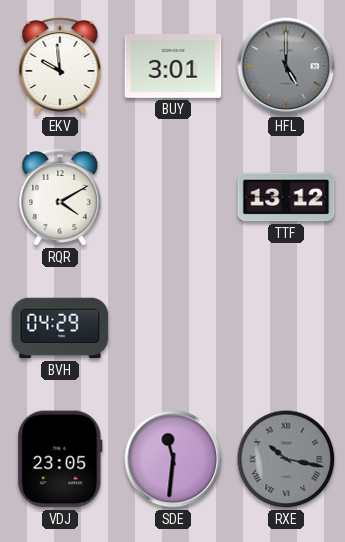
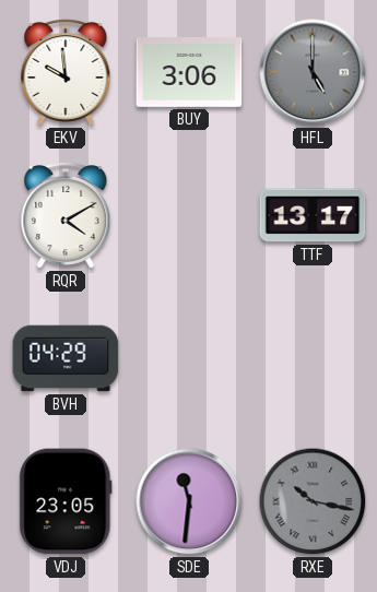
BUY: 3:01 -> 3:06 (189, 72)
TTF: 13:12 -> 13:17 (313, 215)
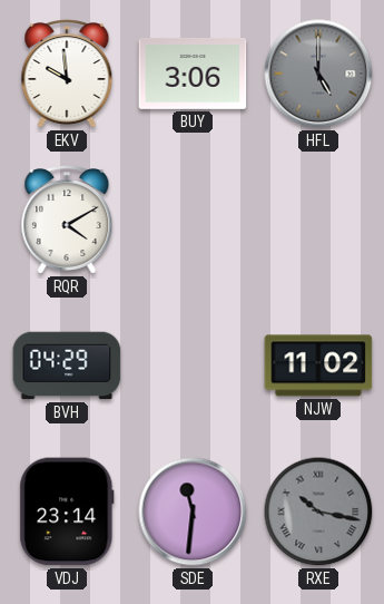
TTF: 13:17 -> none (313, 215)
NJW: none -> 11:02 (318, 366)
VDJ: 23:05 -> 23:14 (67, 512)
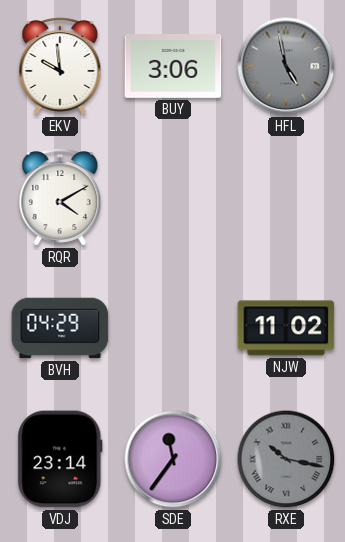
HFL: 5:00 -> 4:58 (286, 66)
SDE: 11:31 -> 11:36 (173, 459)
